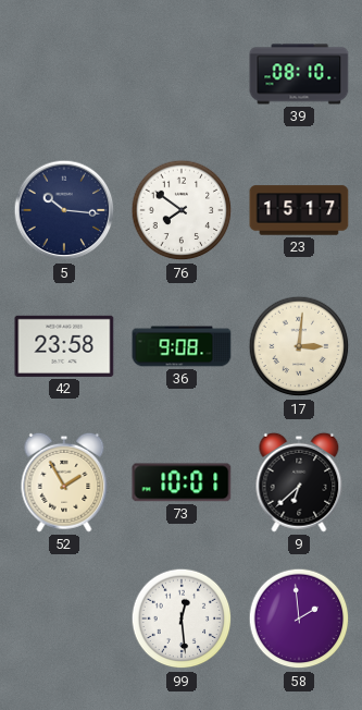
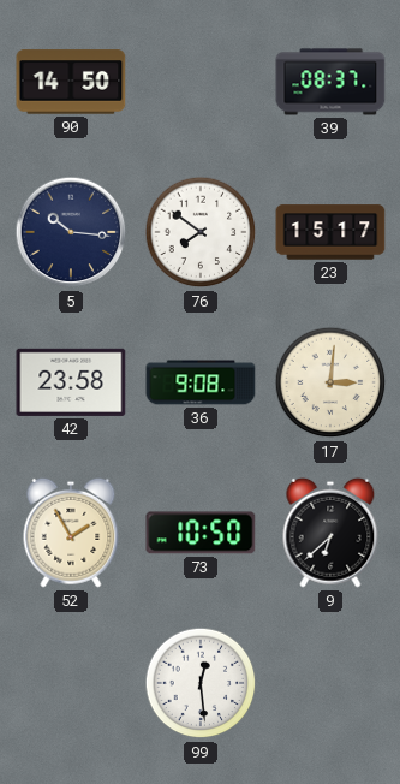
90: none -> 14:50 (71, 82)
39: 08:10 -> 08:37 (330, 82)
73: 10:01 -> 10:50 (201, 533)
58: 1:59 -> none (299, 619)
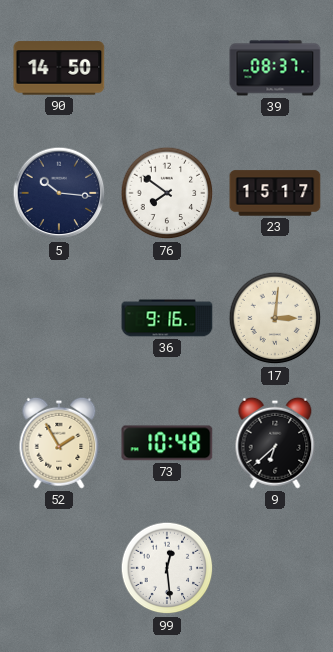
42: 23:58 -> none (71, 382)
36: 9:08 -> 9:16 (167, 318)
73: 10:50 -> 10:48 (167, 443)
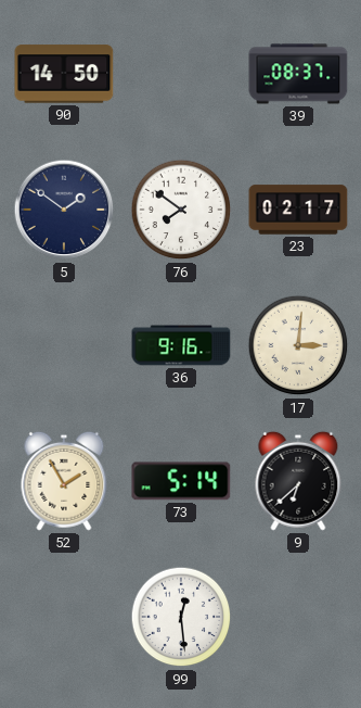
5: 10:16 -> 1:51 (64, 210)
23: 15:17 -> 02:17 (298, 210)
73: 10:48 -> 5:14 (181, 481)
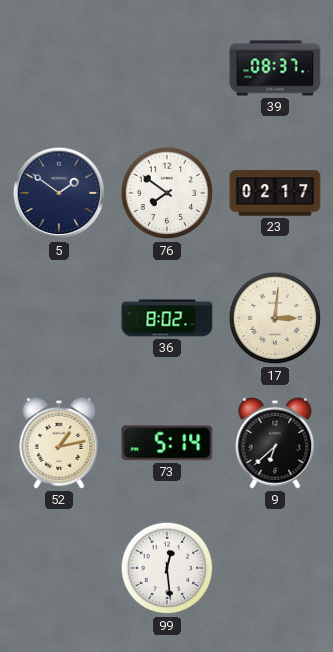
90: 14:50 -> none (64, 74)
36: 9:16 -> 8:02 (167, 318)
52: 1:55 -> 1:13 (59, 443)
